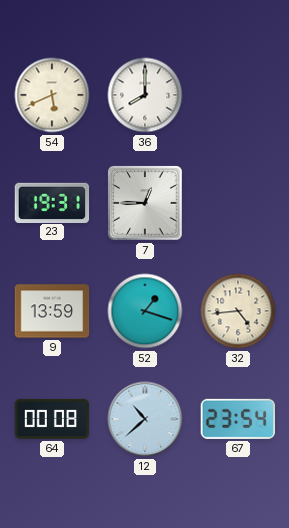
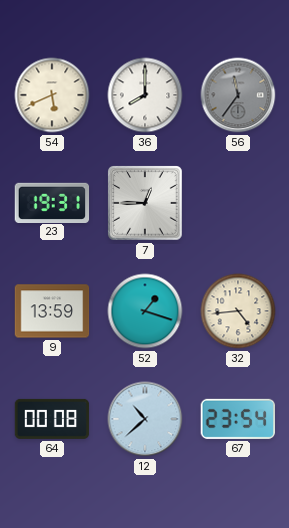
56: none -> 11:36 (238, 95)
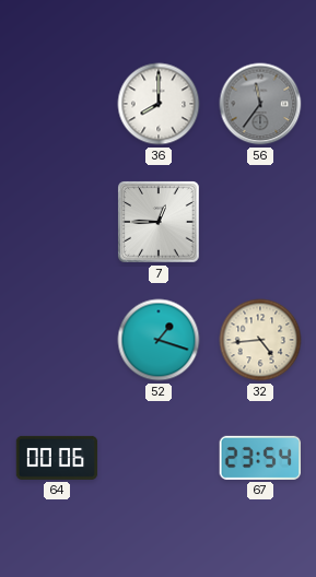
54: 5:41 -> none (52, 95)
23: 19:31 -> none (52, 202)
9: 13:59 -> none (52, 311)
64: 00:08 -> 00:06 (57, 458)
12: 10:38 -> none (145, 419)
